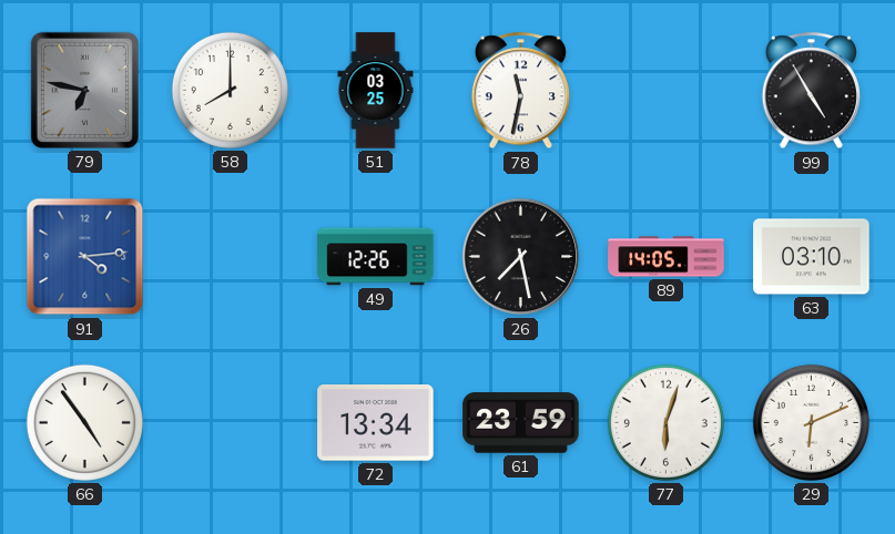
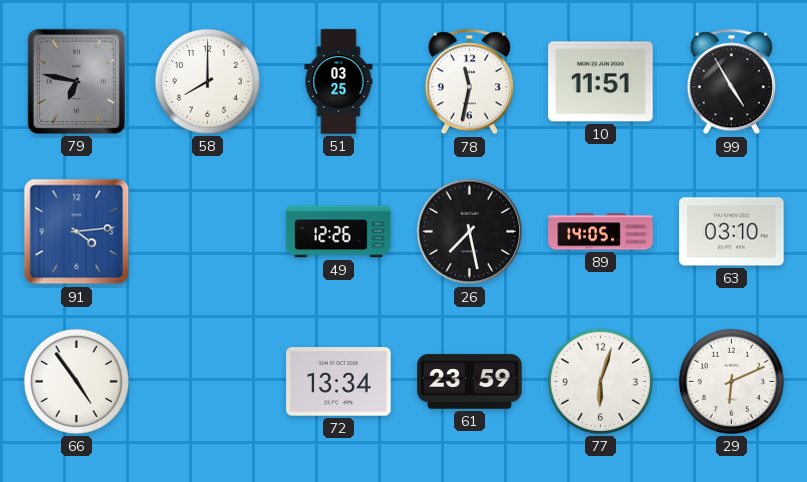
10: none -> 11:51 (601, 82)
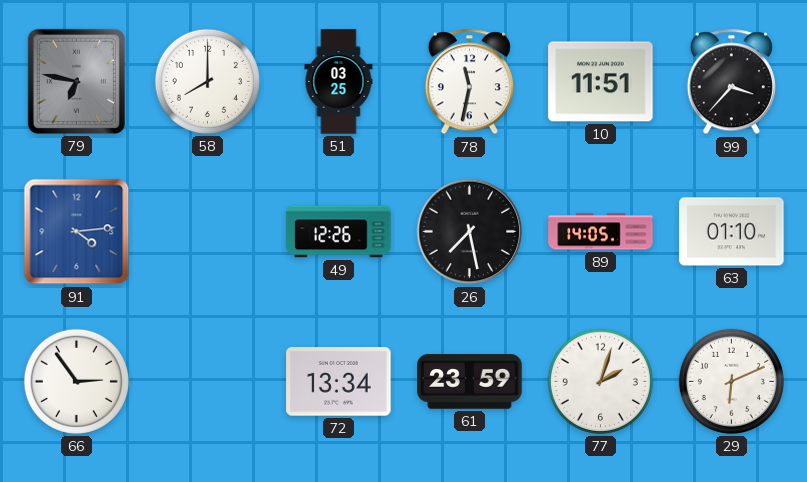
99: 4:55 -> 3:37 (731, 82)
63: 03:10 -> 01:10 (732, 232)
66: 4:54 -> 2:54 (76, 381)
77: 6:03 -> 2:03 (600, 381)
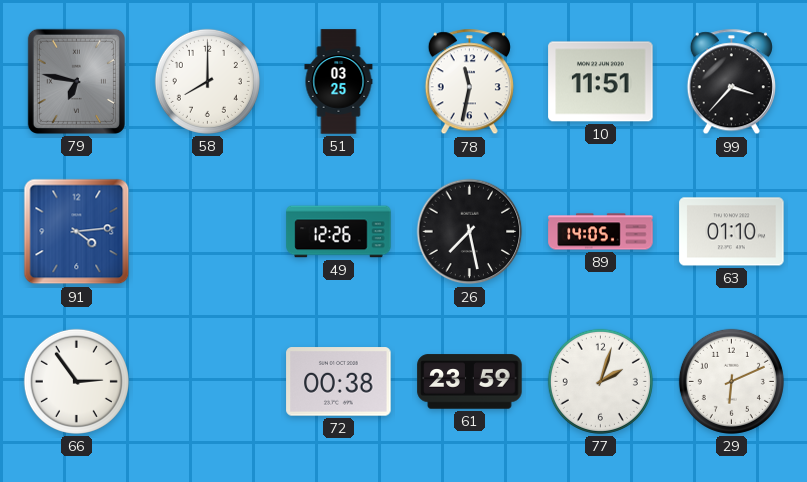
72: 13:34 -> 00:38 (339, 382)
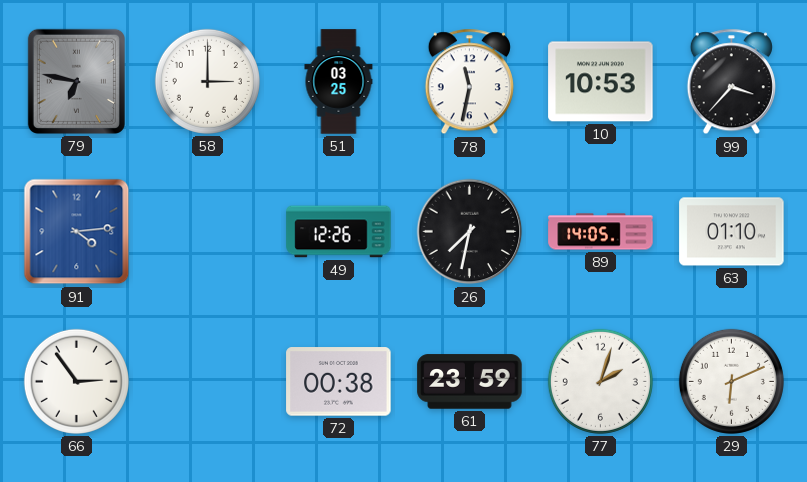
58: 8:00 -> 3:00 (207, 81)
10: 11:51 -> 10:53 (601, 82)
26: 7:28 -> 7:32 (470, 232)
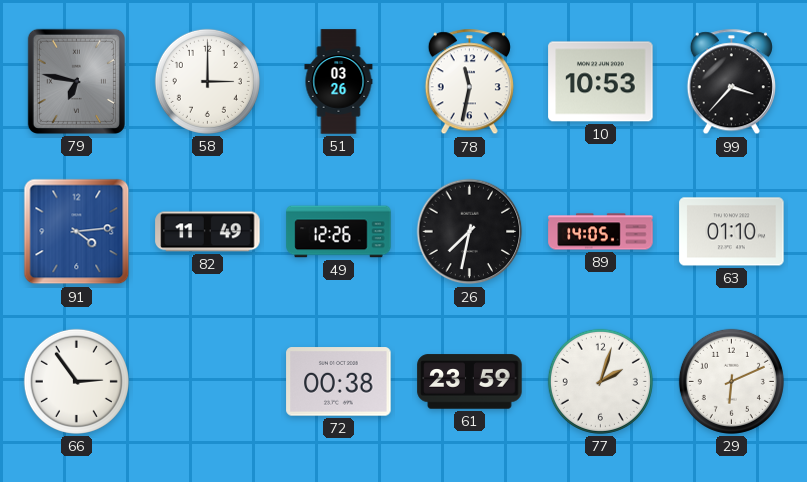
51: 03:25 -> 03:26 (339, 82)
82: none -> 11:49 (208, 232)
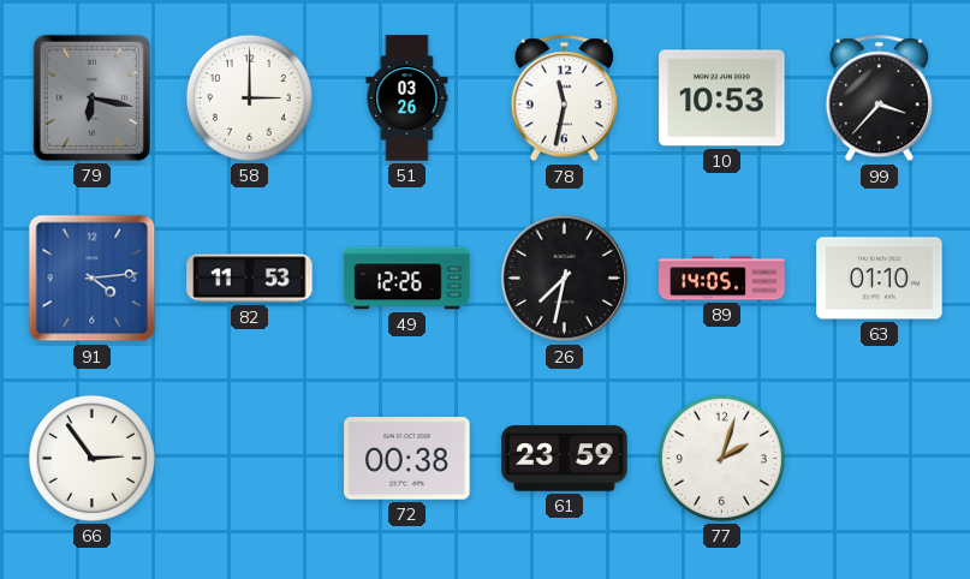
79: 6:47 -> 6:17 (91, 97)
82: 11:49 -> 11:53 (250, 279)
29: 6:11 -> none (731, 381)
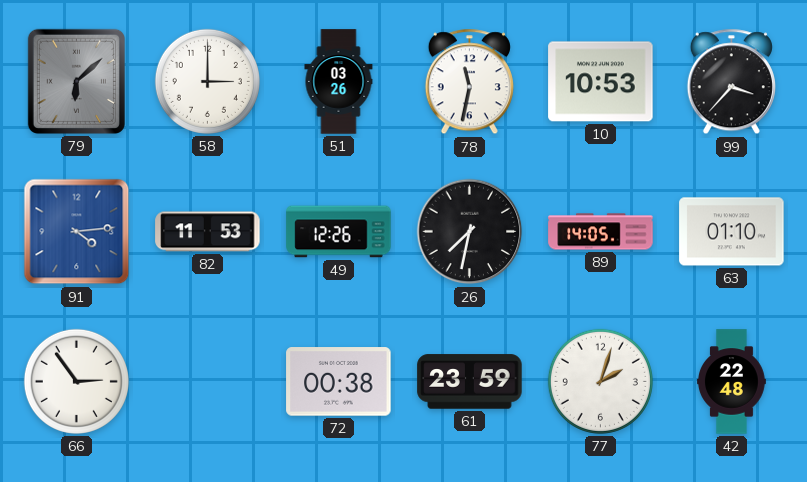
79: 6:17 -> 6:08 (76, 81)
42: none -> 22:48 (732, 382)
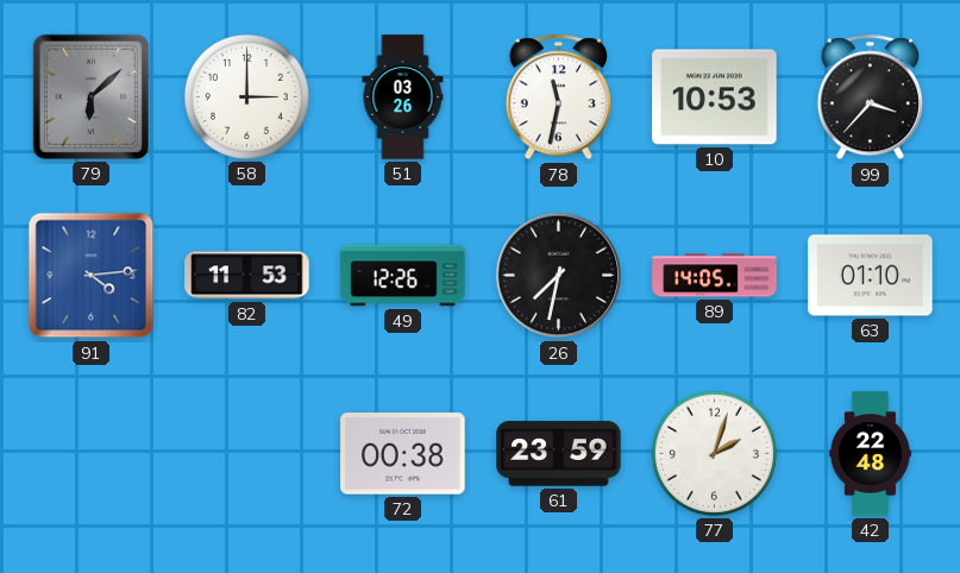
66: 2:54 -> none (76, 381)
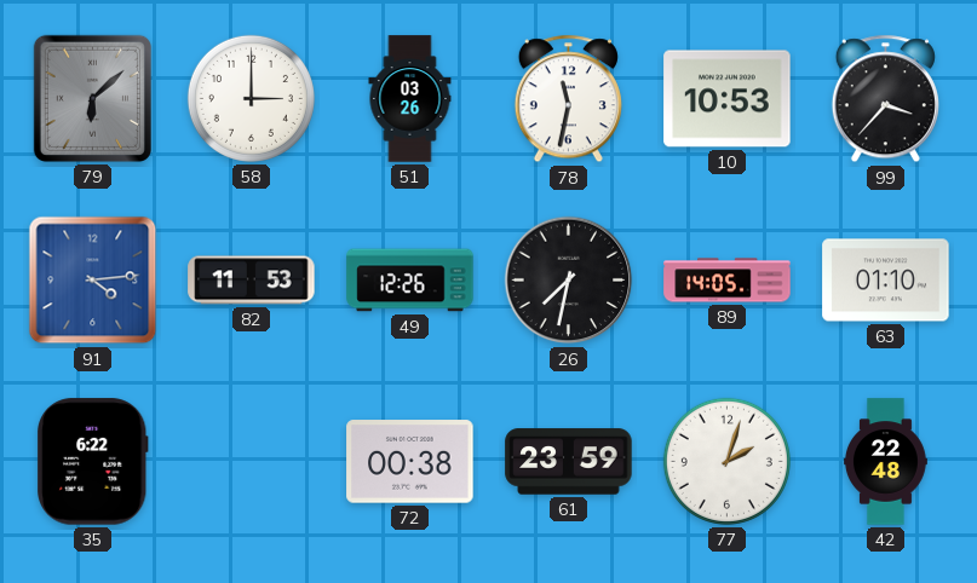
35: none -> 6:22 (93, 462)
